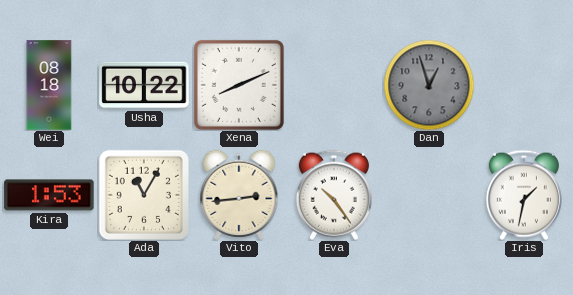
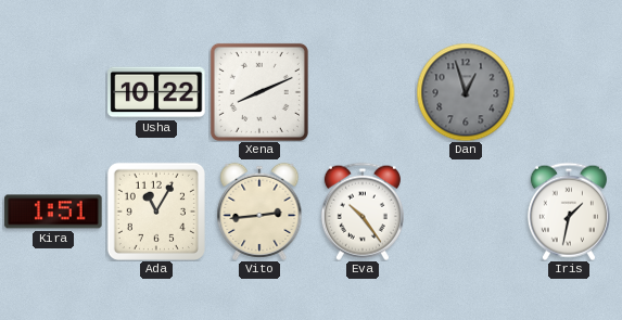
Wei: 08:18 -> none (49, 85)
Kira: 1:53 -> 1:51 (53, 212)
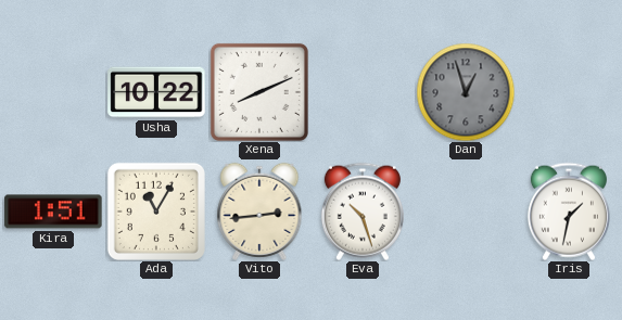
Eva: 10:24 -> 10:27 (363, 212)
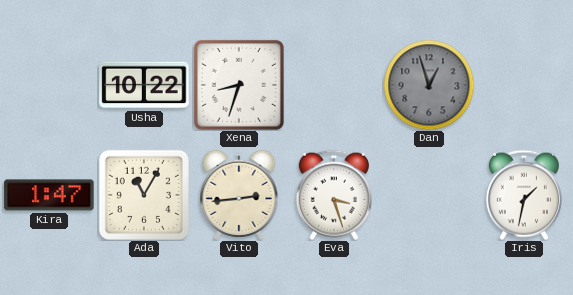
Xena: 8:11 -> 8:33 (239, 85)
Kira: 1:51 -> 1:47 (49, 195)
Eva: 10:27 -> 3:27 (334, 195)
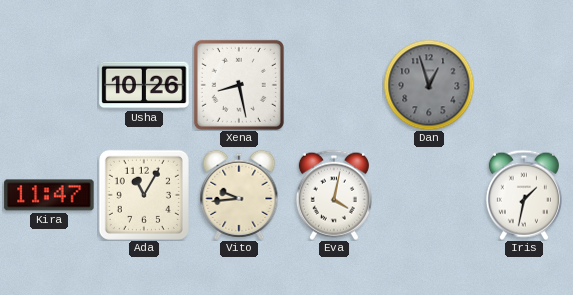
Usha: 10:22 -> 10:26 (144, 85)
Xena: 8:33 -> 8:28 (239, 85)
Kira: 1:47 -> 11:47 (49, 195)
Vito: 2:44 -> 9:44 (239, 195)
Eva: 3:27 -> 4:02 (334, 195)
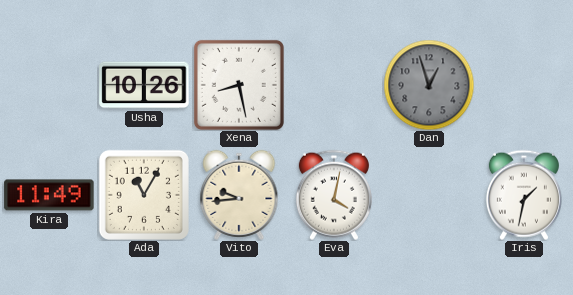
Kira: 11:47 -> 11:49 (49, 195)
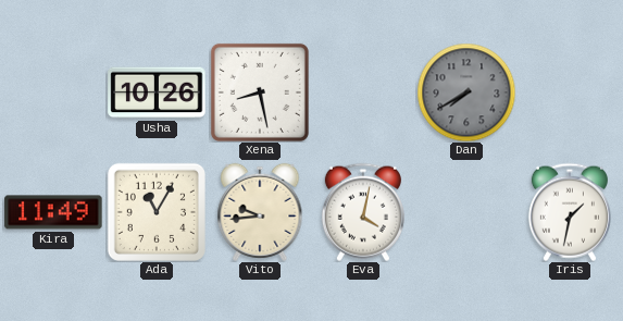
Dan: 12:57 -> 7:40 (466, 92)
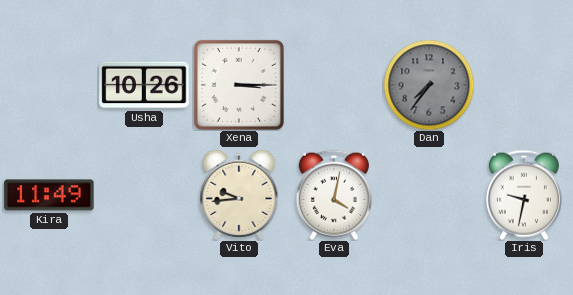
Xena: 8:28 -> 3:15 (239, 85)
Dan: 7:40 -> 7:36 (429, 85)
Ada: 11:05 -> none (157, 212)
Iris: 1:32 -> 9:32 (524, 195)
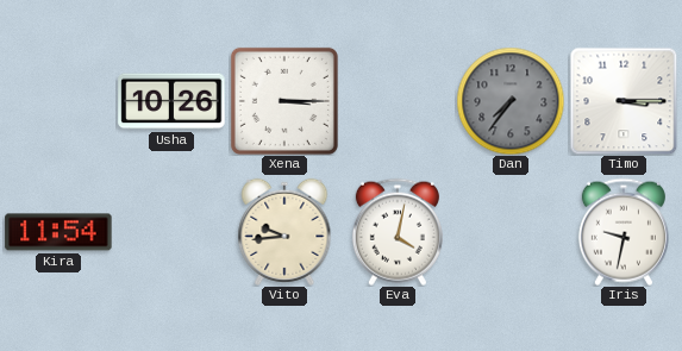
Timo: none -> 3:15 (624, 101)
Kira: 11:49 -> 11:54 (58, 232)
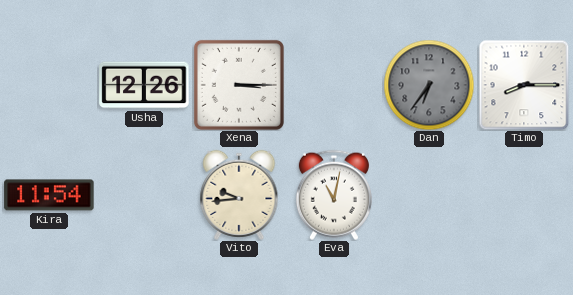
Usha: 10:26 -> 12:26 (144, 85)
Dan: 7:36 -> 6:36 (429, 85)
Timo: 3:15 -> 8:15 (524, 85)
Eva: 4:02 -> 11:02 (334, 195)
Iris: 9:32 -> none (624, 232)
